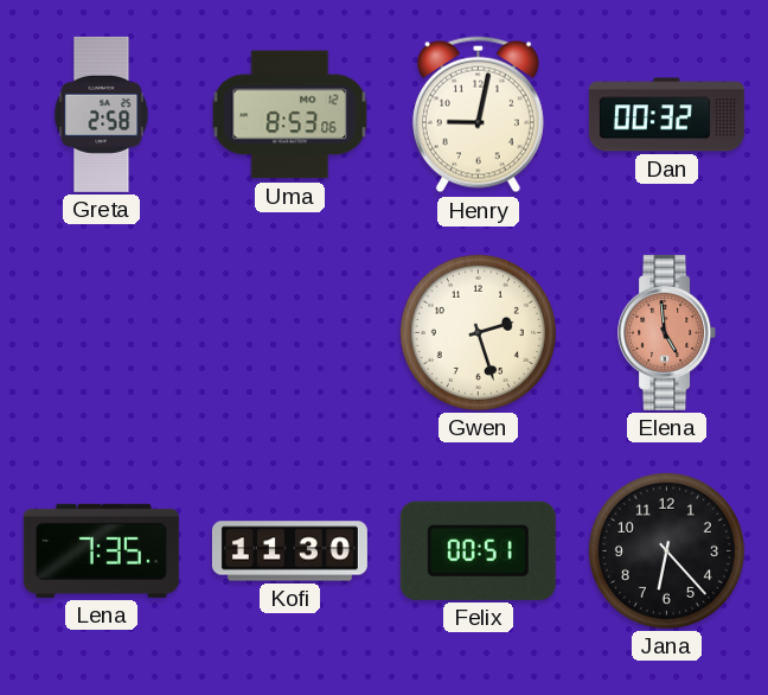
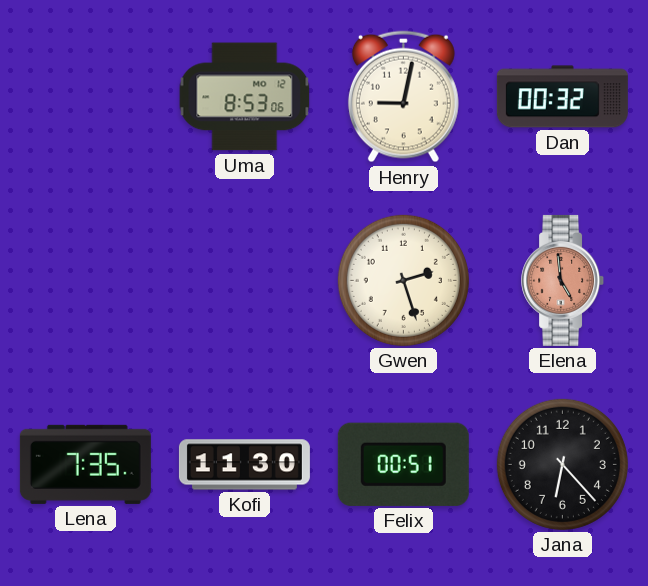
Greta: 2:58 -> none (102, 114)
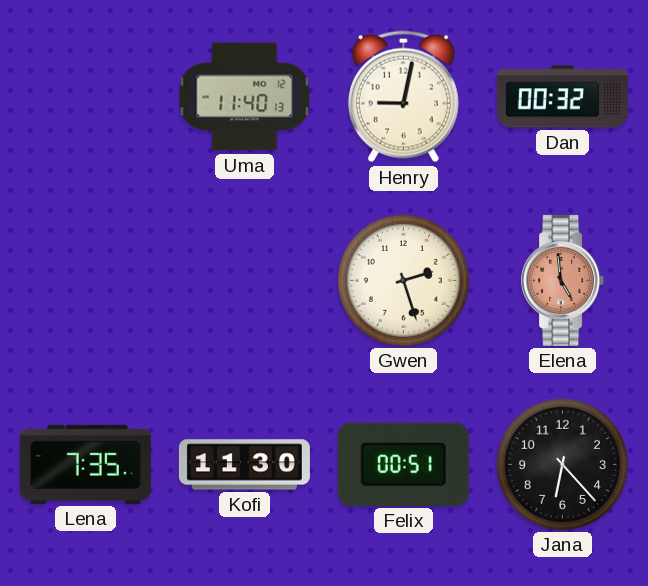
Uma: 8:53 -> 11:40 (245, 97)
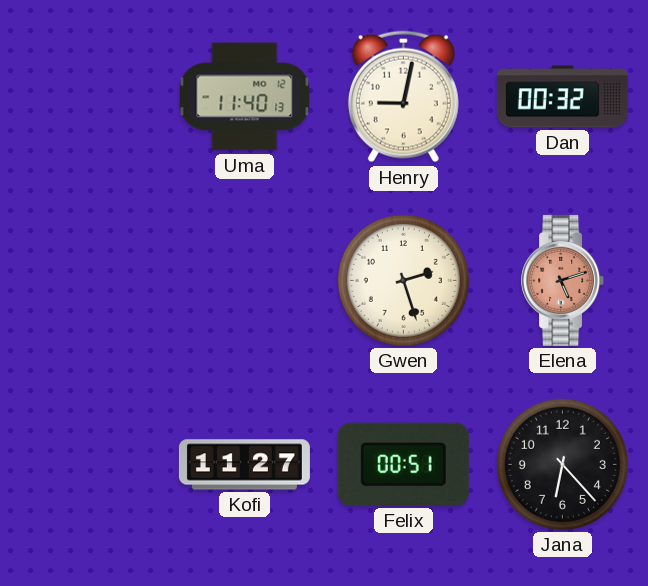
Elena: 4:59 -> 5:12 (563, 280)
Lena: 7:35 -> none (85, 464)
Kofi: 11:30 -> 11:27 (244, 465)
